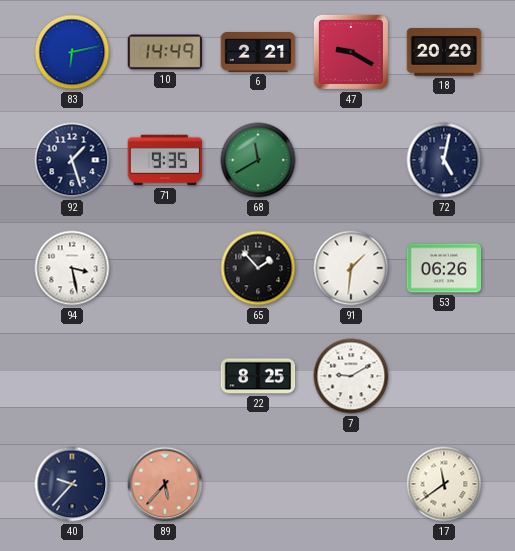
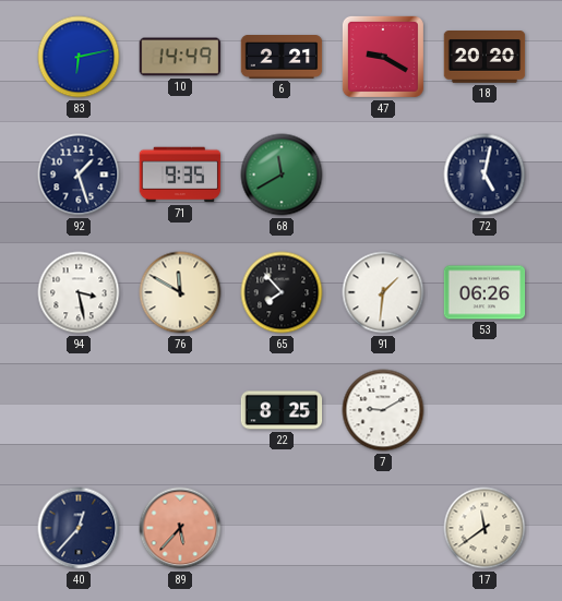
76: none -> 11:50 (180, 292)
65: 1:53 -> 7:53 (282, 292)
40: 9:37 -> 12:37 (79, 528)
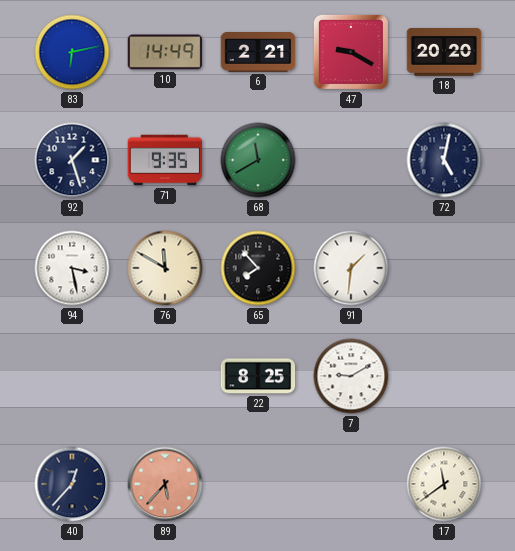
53: 06:26 -> none (485, 292)
